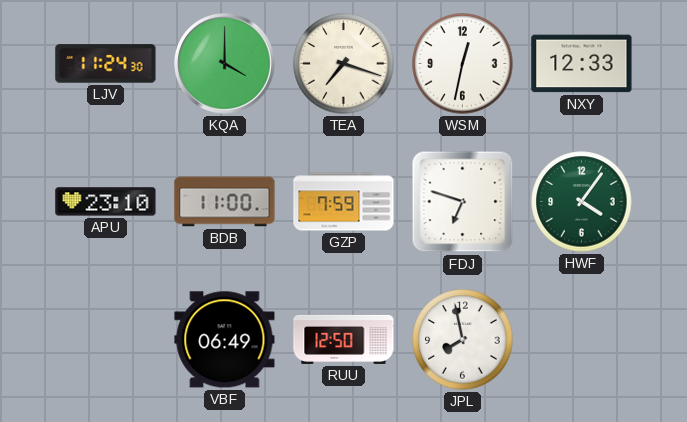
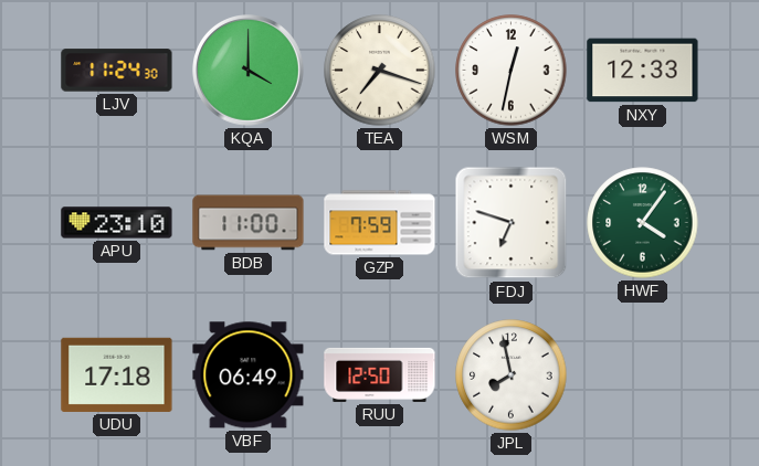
UDU: none -> 17:18 (117, 374)
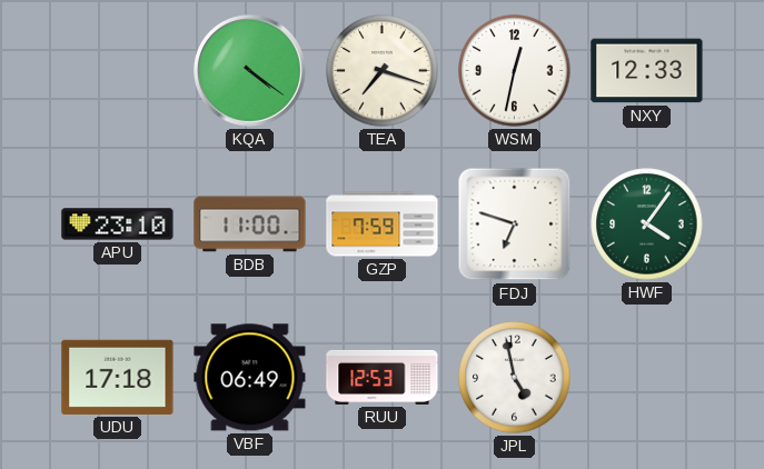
LJV: 11:24 -> none (117, 71)
KQA: 4:00 -> 4:21 (250, 71)
RUU: 12:50 -> 12:53 (383, 377)
JPL: 7:58 -> 4:58 (515, 378)
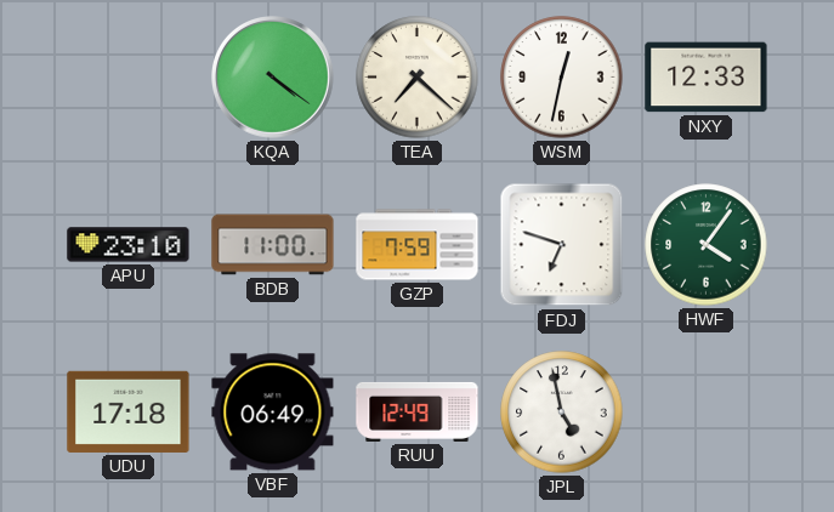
TEA: 7:18 -> 7:22 (418, 78)
RUU: 12:53 -> 12:49 (418, 411)
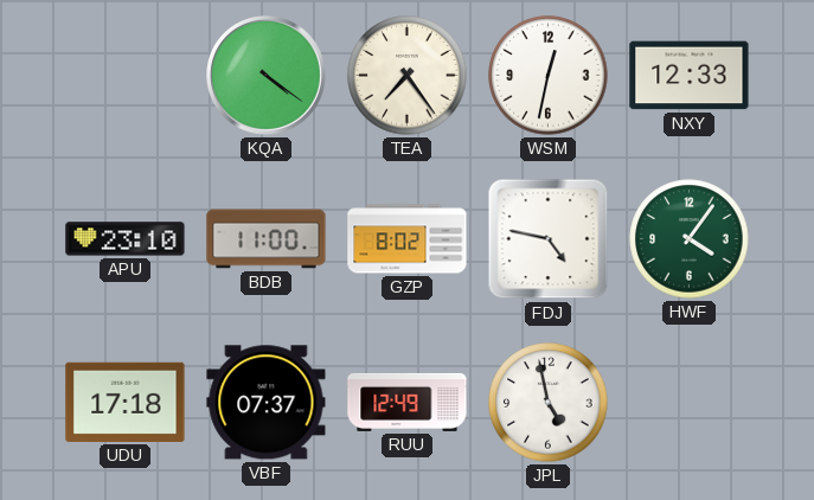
TEA: 7:22 -> 7:24 (408, 76)
GZP: 7:59 -> 8:02 (408, 239)
FDJ: 6:48 -> 4:47 (549, 239)
VBF: 06:49 -> 07:37 (267, 403)
